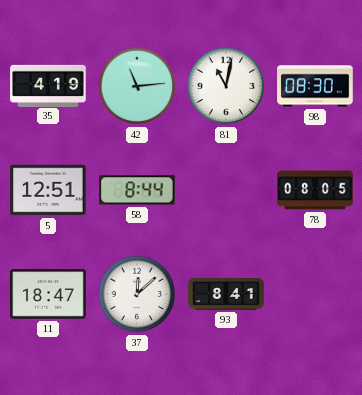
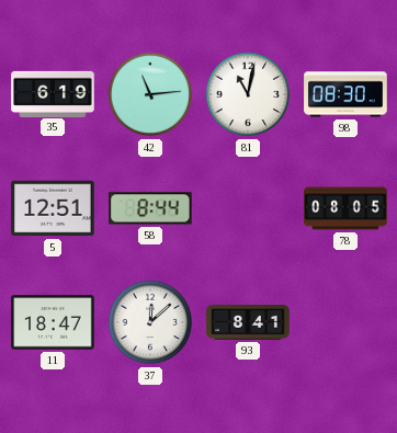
35: 4:19 -> 6:19 (53, 93)
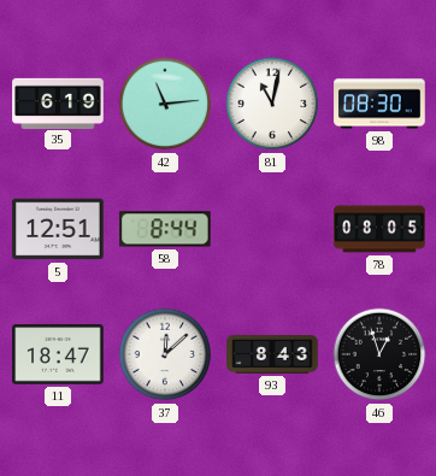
93: 8:41 -> 8:43 (272, 354)
46: none -> 12:57 (379, 354)
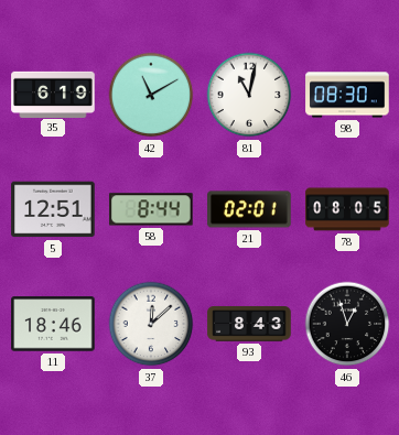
42: 11:14 -> 11:10 (151, 95)
21: none -> 02:01 (249, 209)
11: 18:47 -> 18:46 (53, 324)
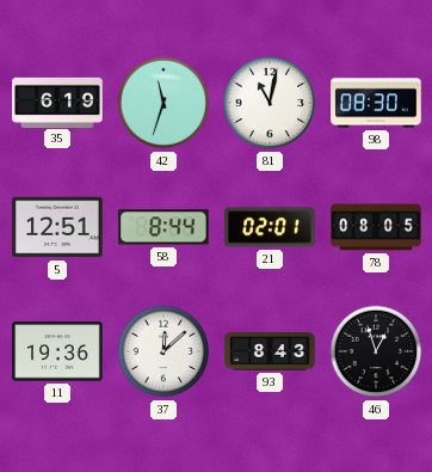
42: 11:10 -> 11:33 (163, 103)
11: 18:46 -> 19:36 (57, 351)
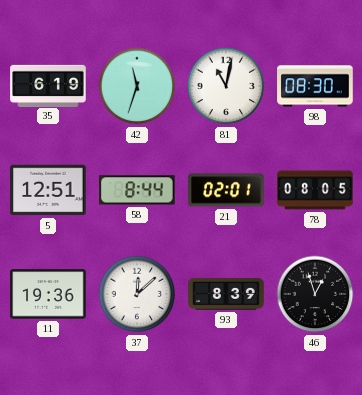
93: 8:43 -> 8:39 (226, 294)
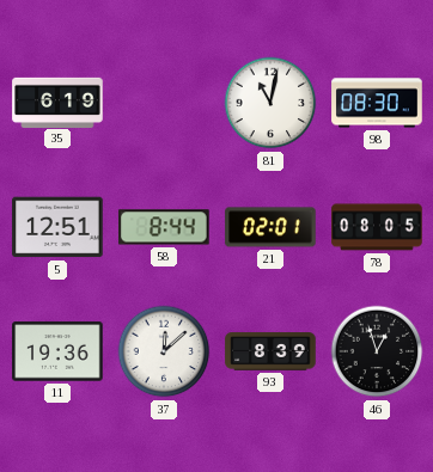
42: 11:33 -> none (137, 86)
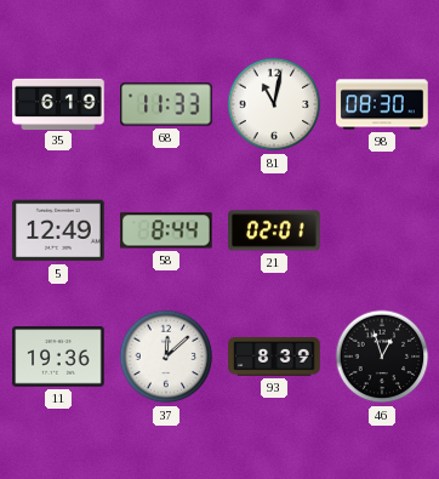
68: none -> 11:33 (166, 104)
5: 12:51 -> 12:49 (58, 230)
78: 08:05 -> none (377, 227)
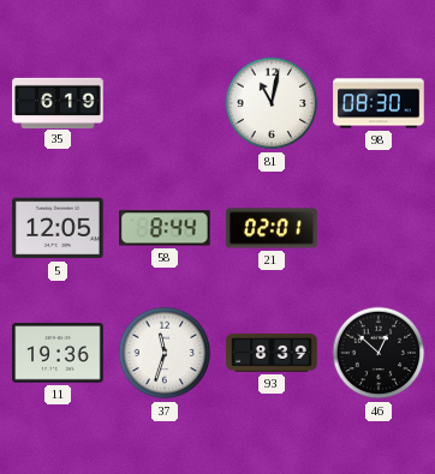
68: 11:33 -> none (166, 104)
5: 12:49 -> 12:05 (58, 228)
37: 12:08 -> 11:33 (165, 353)
46: 12:57 -> 12:52 (379, 353)
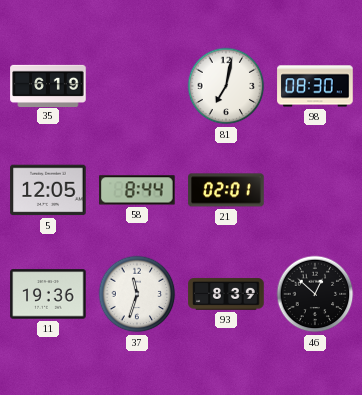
81: 11:02 -> 7:02 (226, 86)
